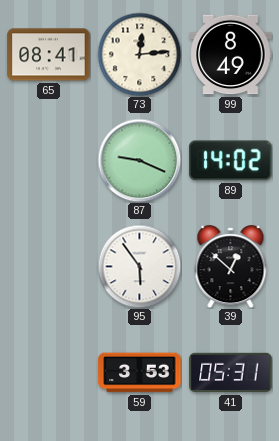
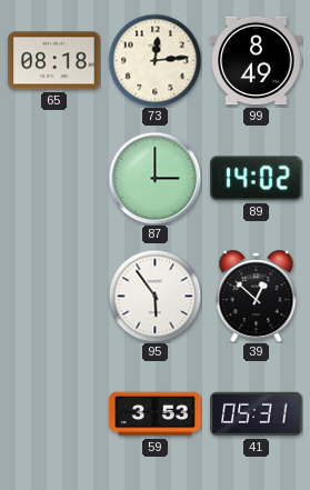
65: 08:41 -> 08:18 (54, 61)
87: 9:19 -> 3:00 (154, 178)
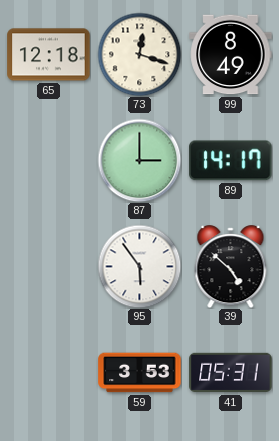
65: 08:18 -> 12:18 (49, 55)
73: 12:14 -> 12:18 (139, 54)
89: 14:02 -> 14:17 (231, 161)
39: 12:52 -> 4:52 (231, 267)
